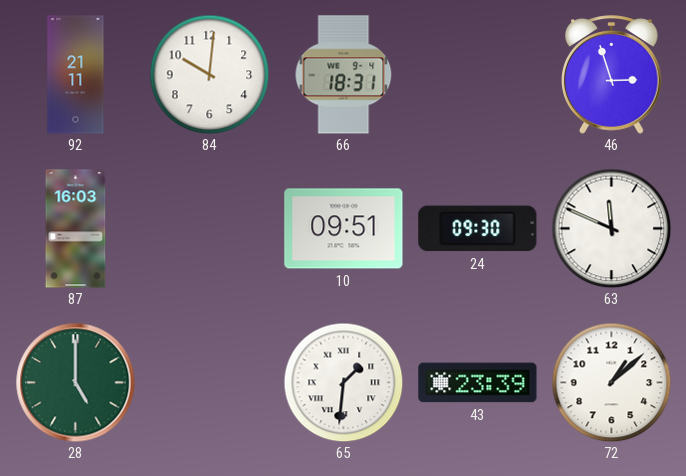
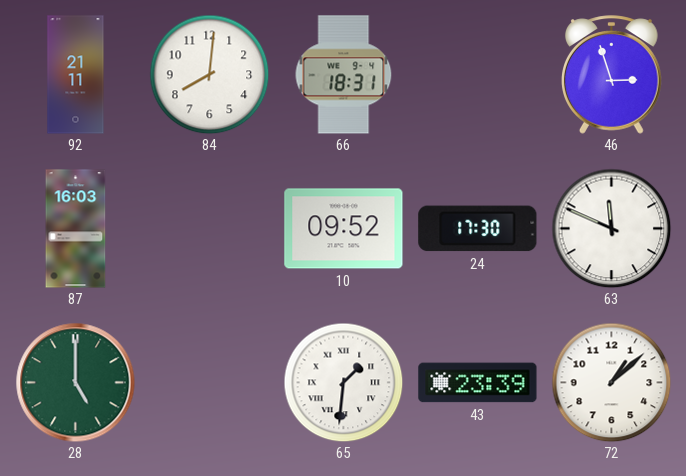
84: 10:01 -> 8:01 (209, 74)
10: 09:51 -> 09:52 (344, 229)
24: 09:30 -> 17:30 (478, 229)
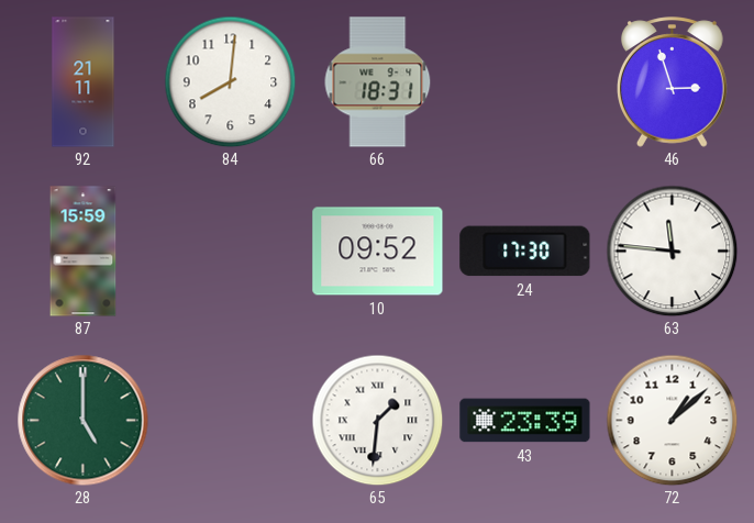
87: 16:03 -> 15:59 (84, 252)
63: 11:49 -> 11:46 (672, 251)
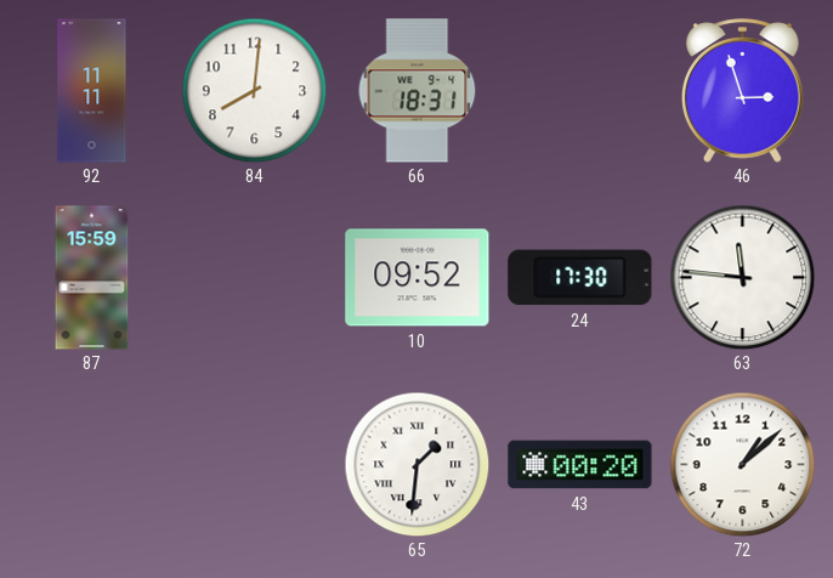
92: 21:11 -> 11:11 (92, 91)
28: 5:00 -> none (84, 421)
43: 23:39 -> 00:20 (580, 465)
